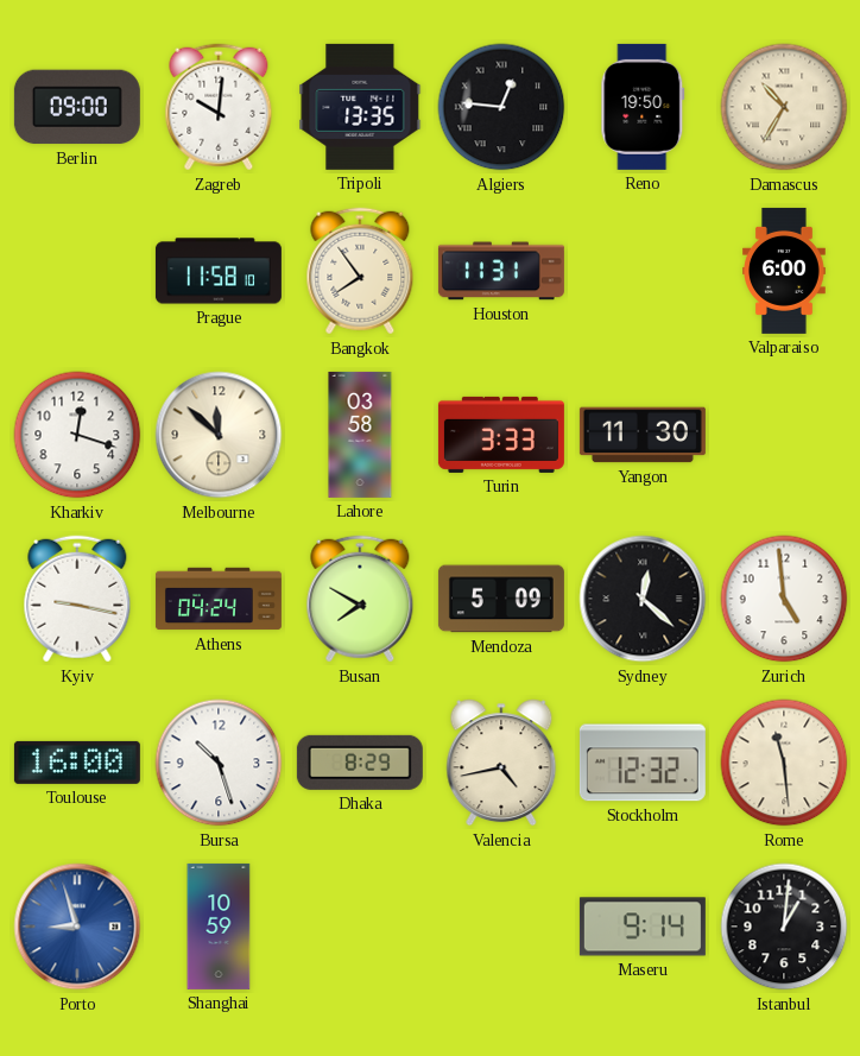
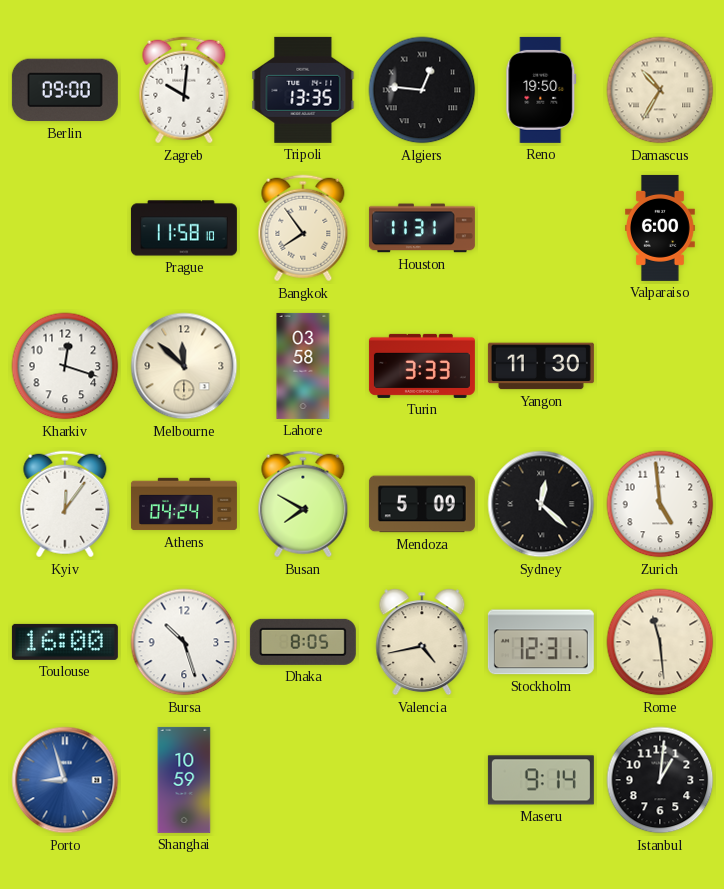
Kyiv: 9:17 -> 12:06 (65, 504)
Dhaka: 8:29 -> 8:05 (303, 642)
Stockholm: 12:32 -> 12:31 (541, 642)
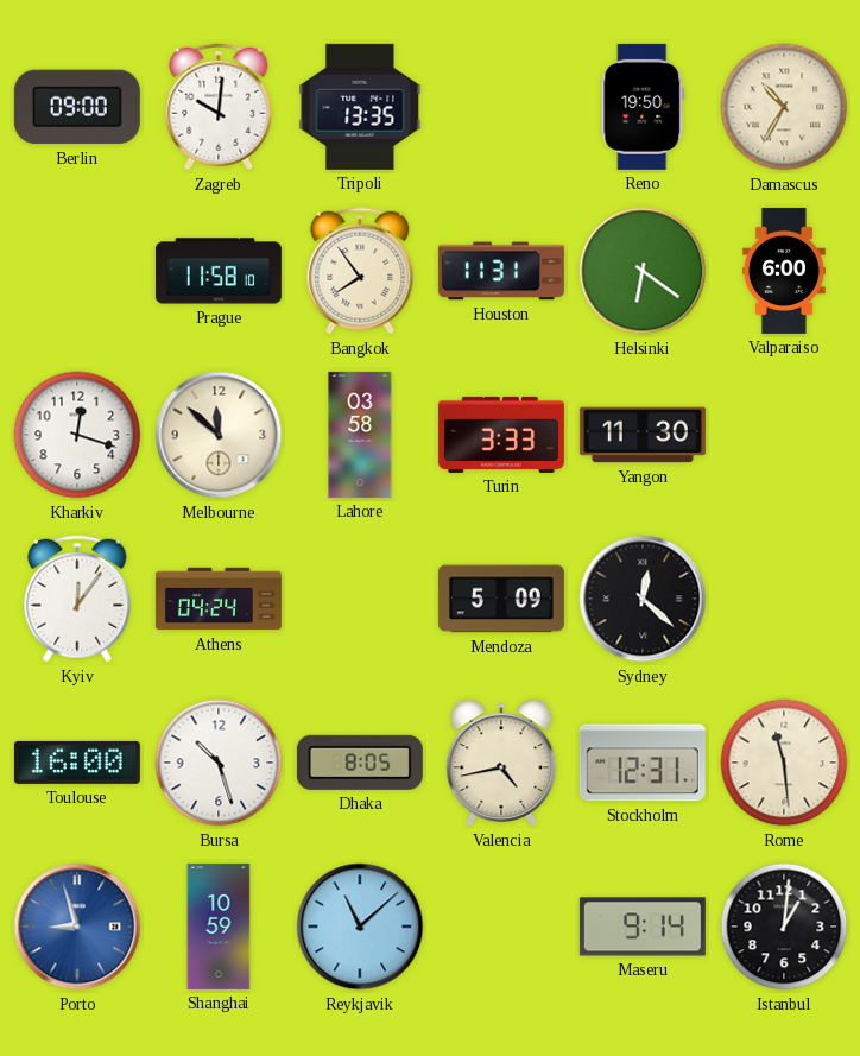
Algiers: 12:46 -> none (422, 90)
Helsinki: none -> 6:21 (643, 271)
Busan: 7:50 -> none (303, 504)
Zurich: 4:59 -> none (660, 504)
Reykjavik: none -> 11:08 (360, 927)
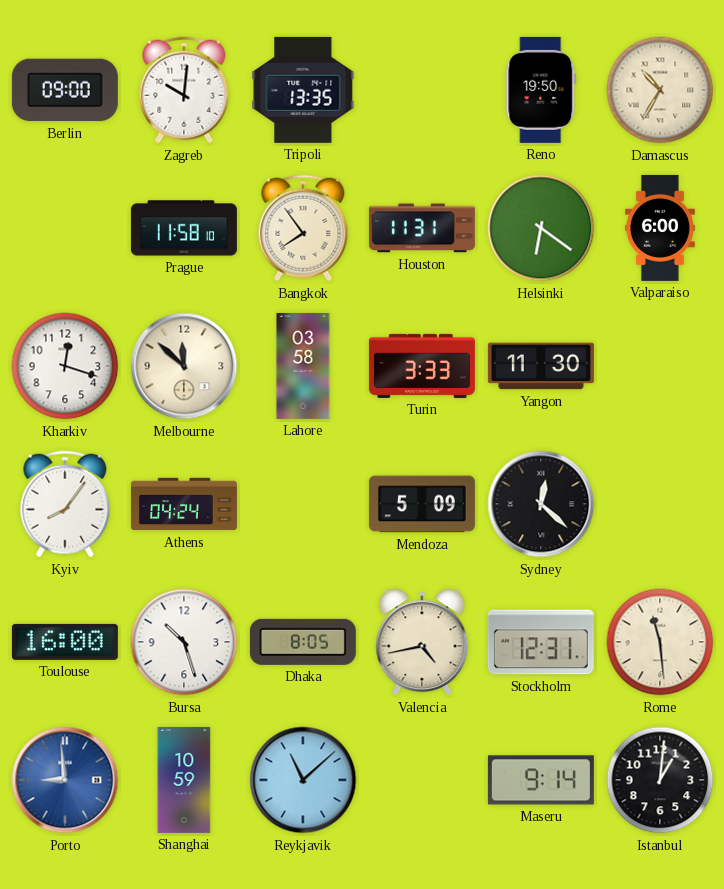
Kyiv: 12:06 -> 8:06 (65, 504)
Porto: 8:57 -> 8:59 (65, 780)
